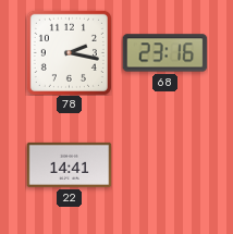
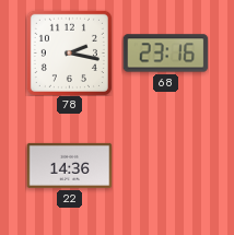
22: 14:41 -> 14:36 (69, 165)
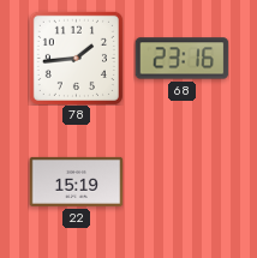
78: 2:17 -> 1:44 (76, 58)
22: 14:36 -> 15:19 (76, 181)
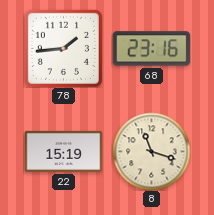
8: none -> 11:18 (151, 151)
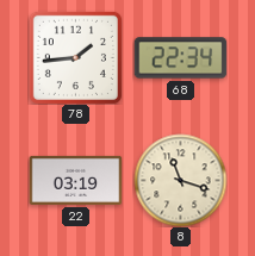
68: 23:16 -> 22:34 (180, 58)
22: 15:19 -> 03:19 (75, 180)
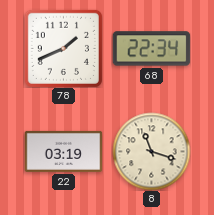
78: 1:44 -> 1:41 (63, 48)
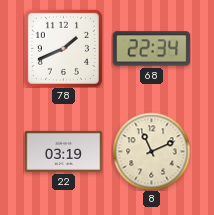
8: 11:18 -> 11:11 (151, 151)
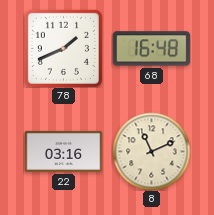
68: 22:34 -> 16:48 (151, 49)
22: 03:19 -> 03:16 (63, 151)
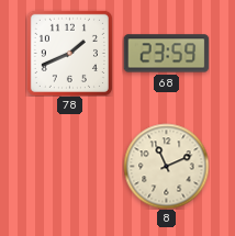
68: 16:48 -> 23:59 (166, 54)
22: 03:16 -> none (63, 151)
